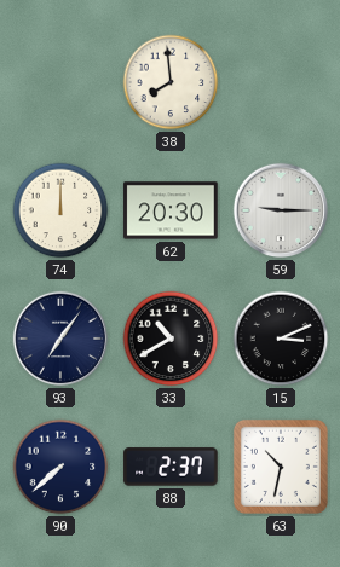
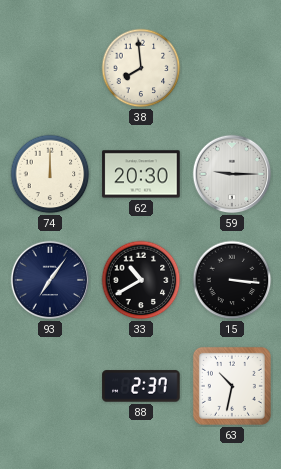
15: 3:11 -> 3:16 (232, 280)
90: 7:38 -> none (60, 467)
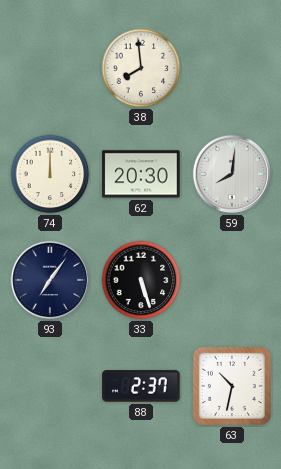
59: 9:15 -> 8:01 (232, 174)
33: 10:40 -> 5:27 (141, 280)
15: 3:16 -> none (232, 280)
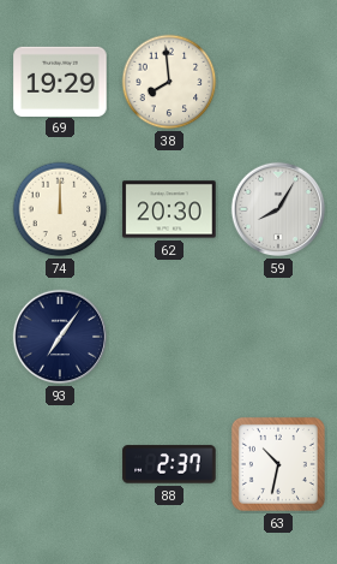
69: none -> 19:29 (60, 81)
59: 8:01 -> 8:05 (278, 209)
33: 5:27 -> none (141, 280)
